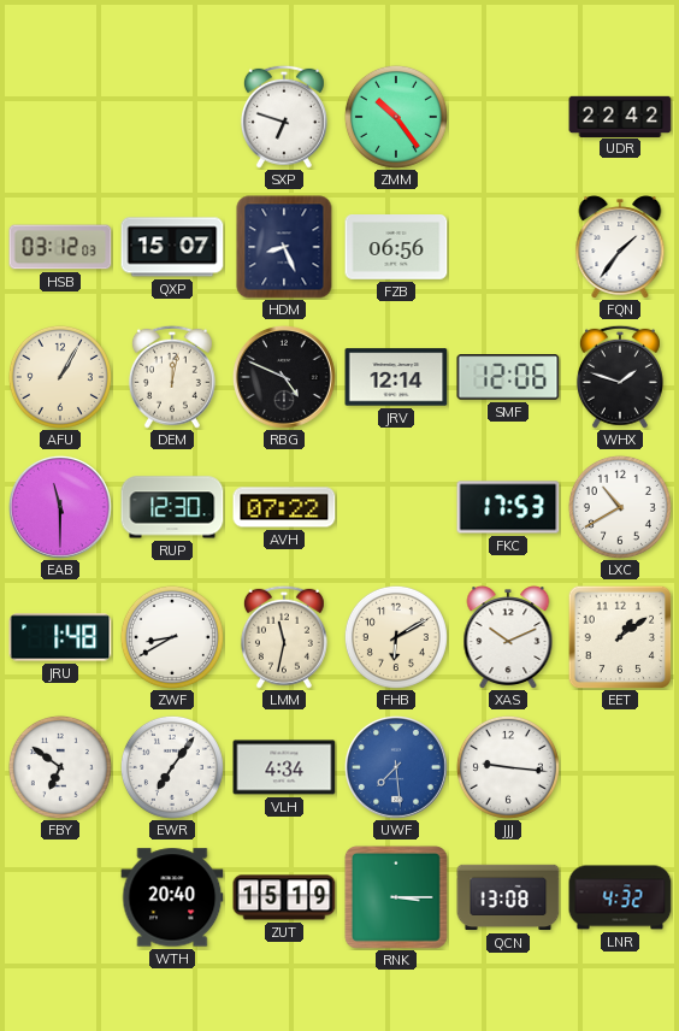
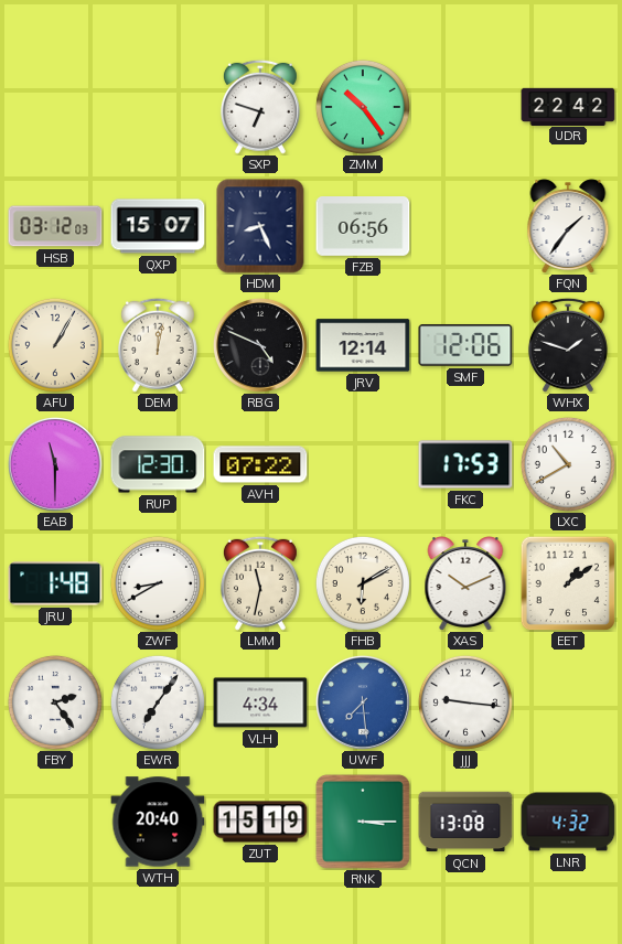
FBY: 6:51 -> 2:24 (55, 702)
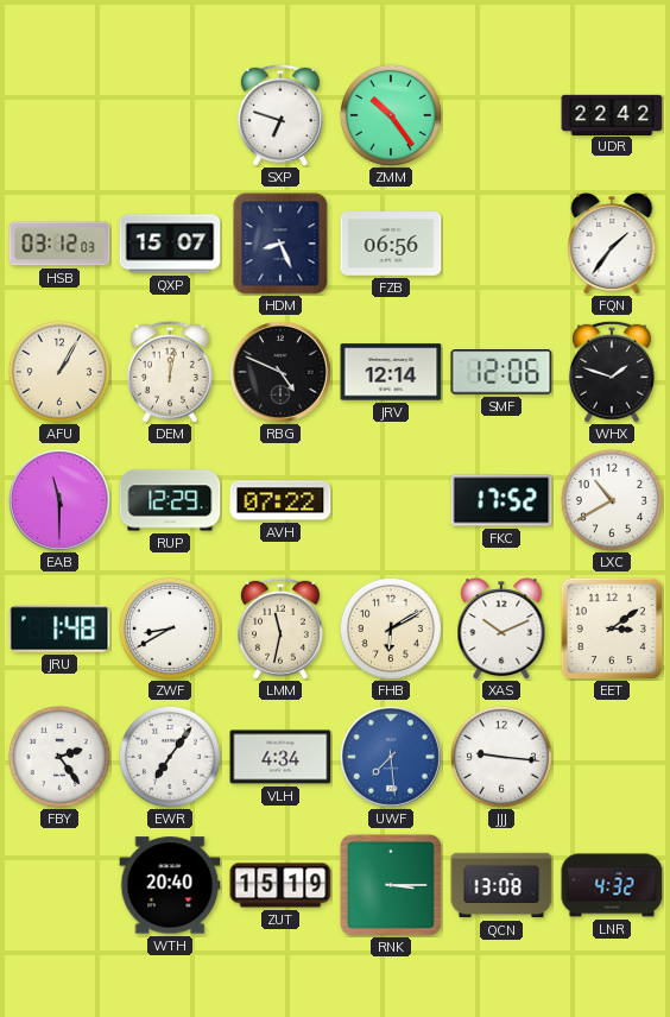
RUP: 12:30 -> 12:29 (170, 500)
FKC: 17:53 -> 17:52 (501, 500)
EET: 1:09 -> 3:09 (612, 628)
